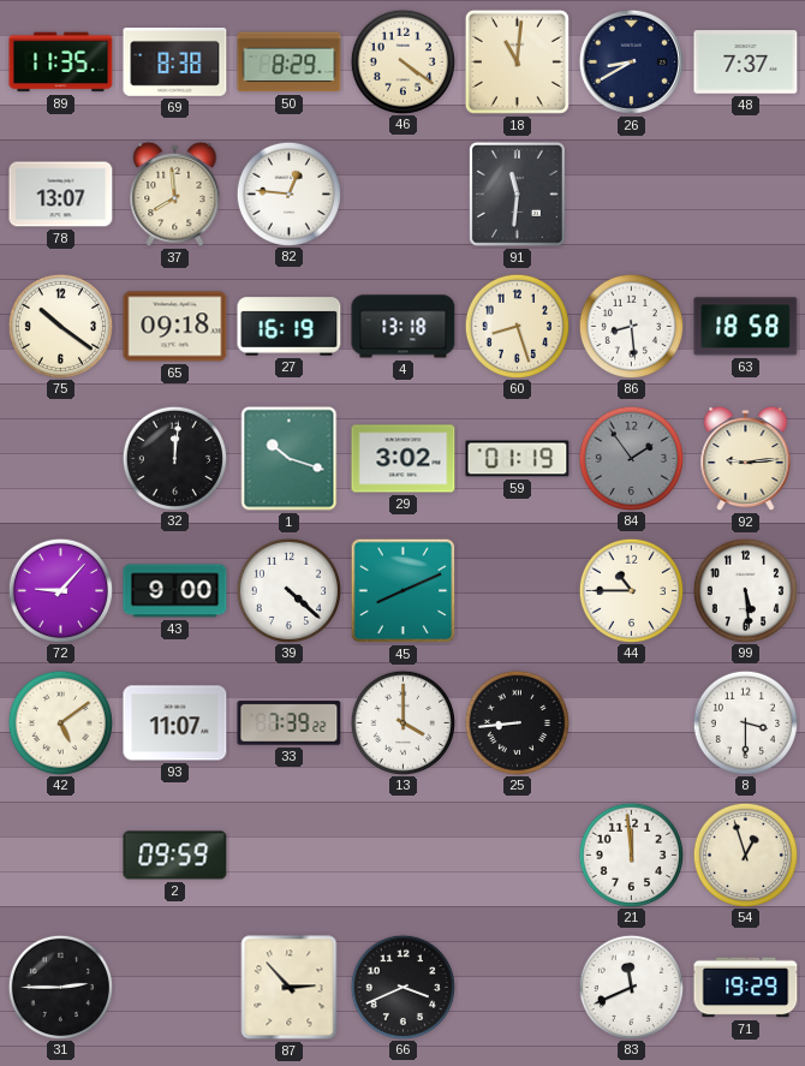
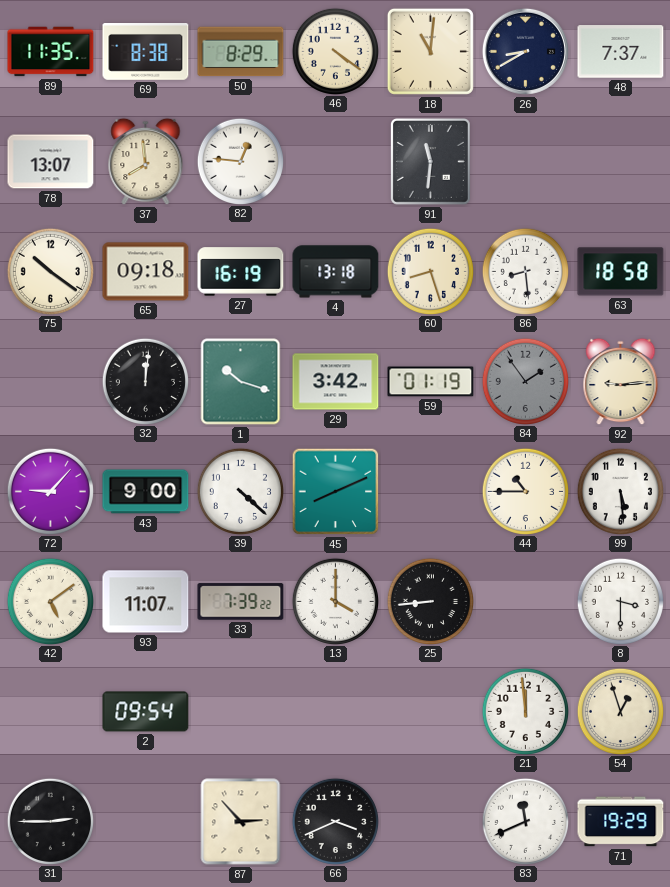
29: 3:02 -> 3:42 (336, 382)
2: 09:59 -> 09:54 (146, 712)
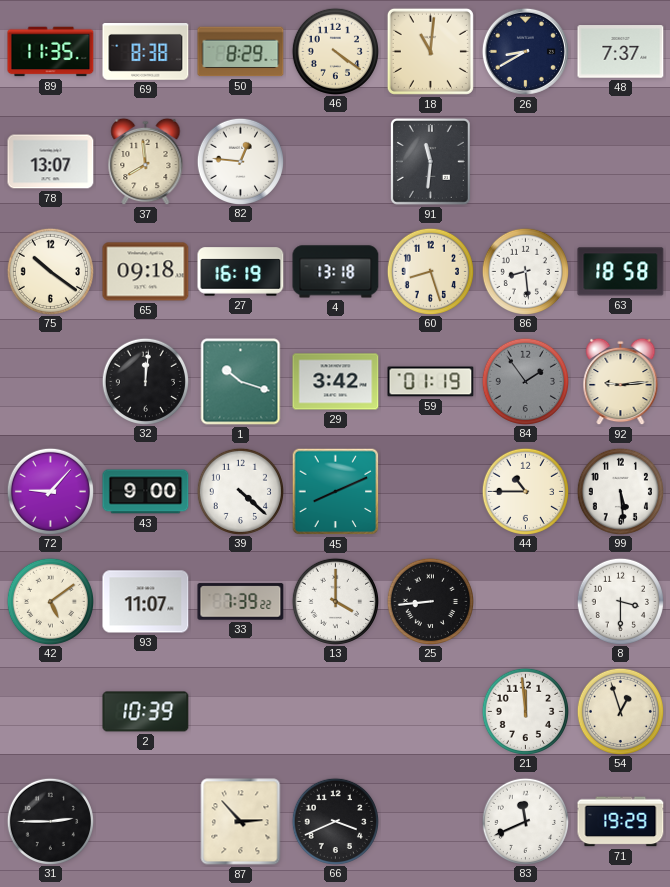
2: 09:54 -> 10:39 (146, 712)
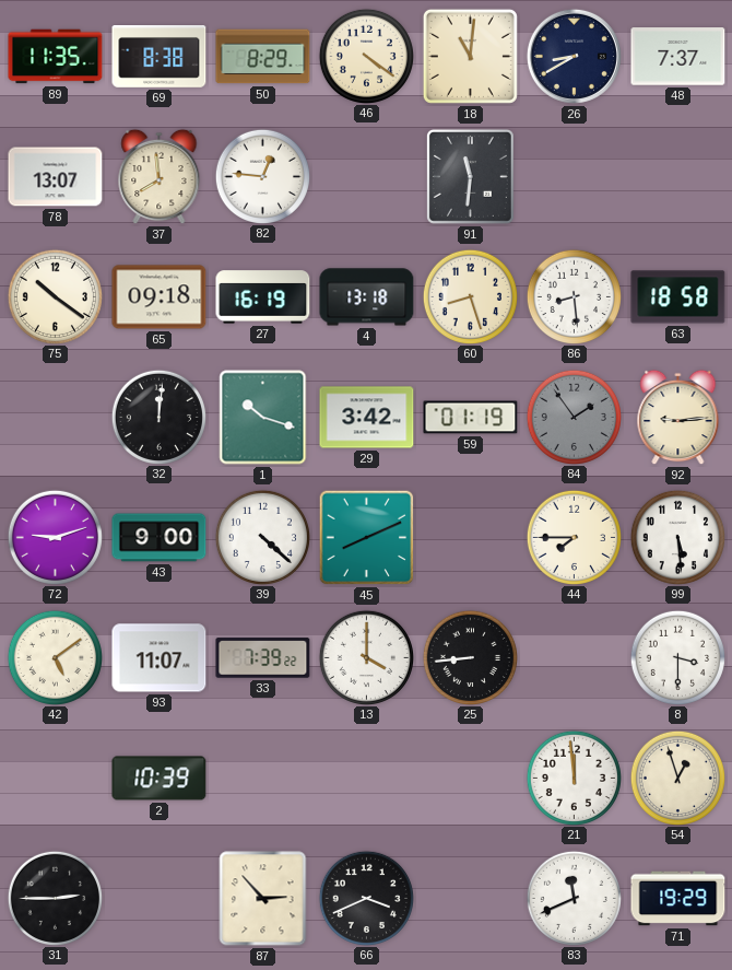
72: 9:07 -> 9:12 (55, 537)
44: 10:45 -> 7:45 (574, 537)
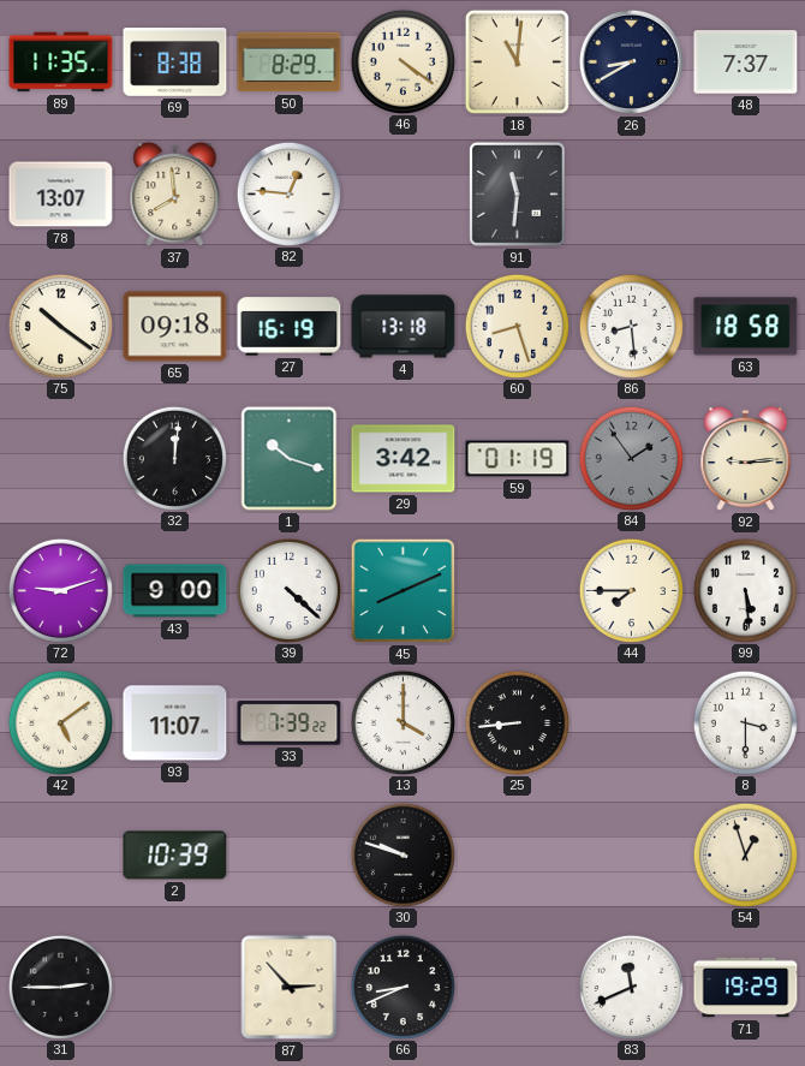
30: none -> 9:48 (402, 854)
21: 11:59 -> none (574, 778)
66: 3:41 -> 8:41 (402, 987)
